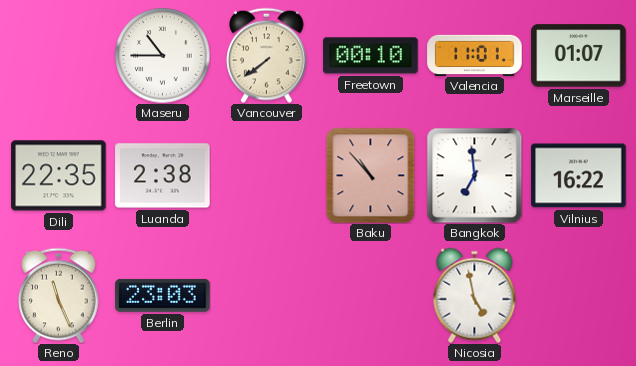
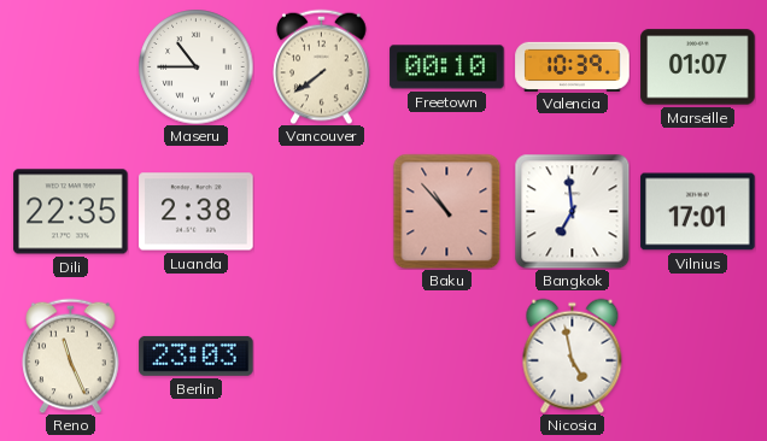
Valencia: 11:01 -> 10:39 (573, 66)
Vilnius: 16:22 -> 17:01 (698, 212)
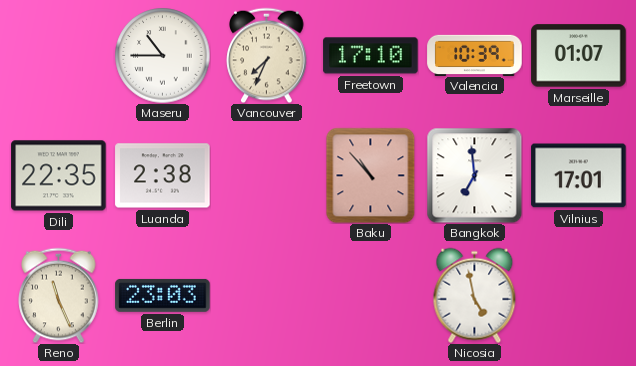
Vancouver: 7:39 -> 7:34 (267, 55)
Freetown: 00:10 -> 17:10 (371, 56)
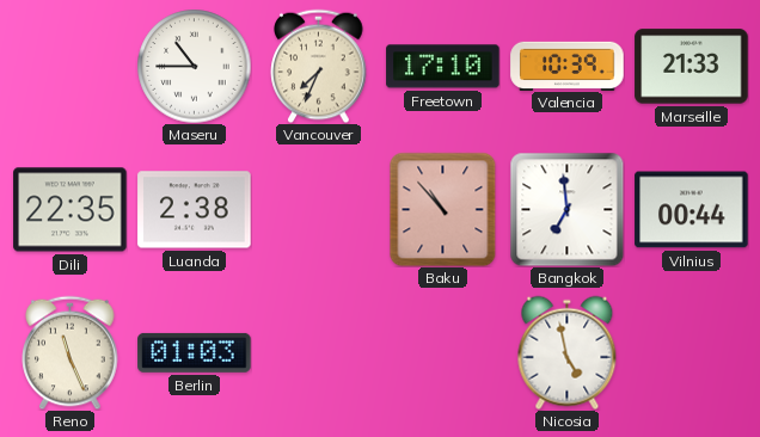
Marseille: 01:07 -> 21:33 (692, 67)
Vilnius: 17:01 -> 00:44 (692, 210)
Berlin: 23:03 -> 01:03 (195, 352)
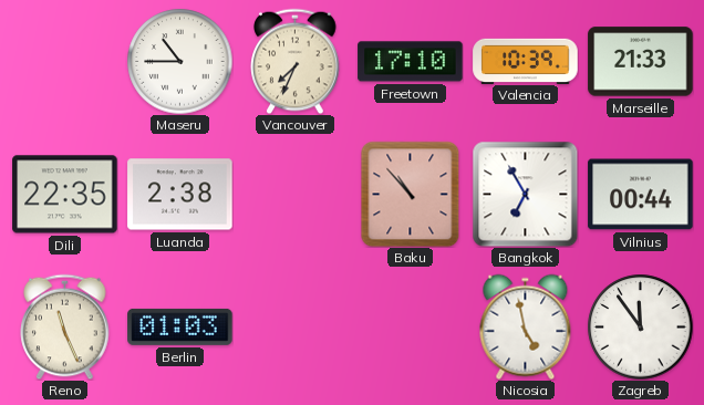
Bangkok: 6:59 -> 6:55 (525, 194)
Zagreb: none -> 11:54 (640, 326)
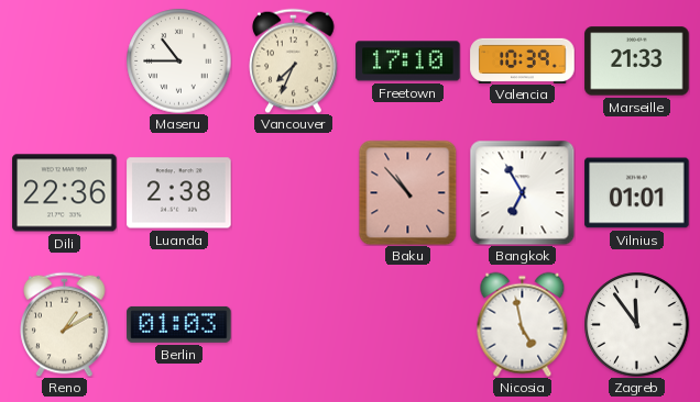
Dili: 22:35 -> 22:36 (65, 193)
Vilnius: 00:44 -> 01:01 (637, 193)
Reno: 11:26 -> 1:10 (65, 324)
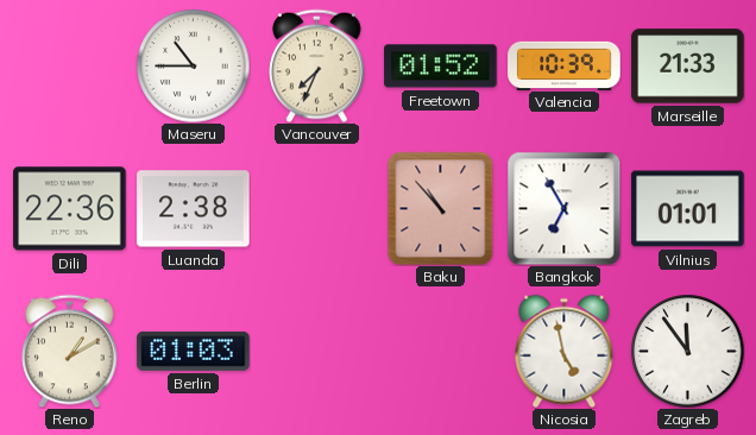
Freetown: 17:10 -> 01:52 (441, 67)
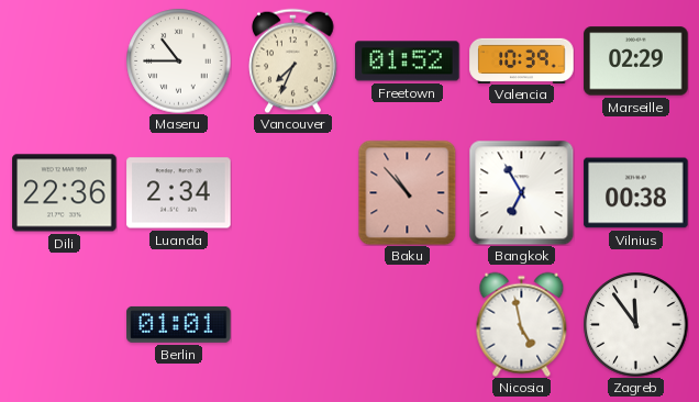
Marseille: 21:33 -> 02:29 (636, 62)
Luanda: 2:38 -> 2:34 (179, 193)
Vilnius: 01:01 -> 00:38 (636, 193)
Reno: 1:10 -> none (70, 351)
Berlin: 01:03 -> 01:01 (179, 324)
